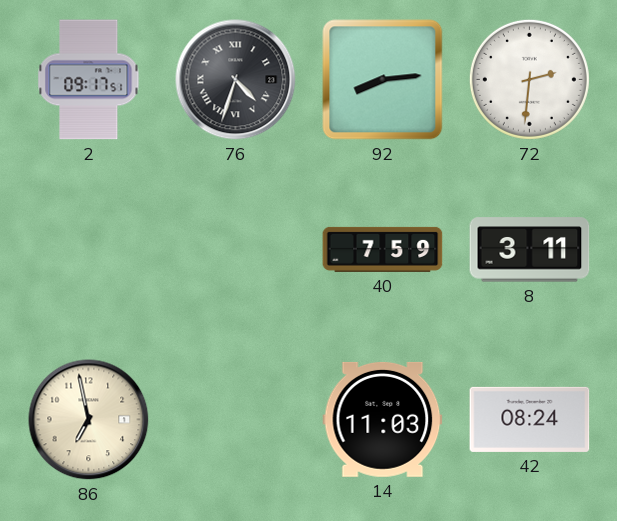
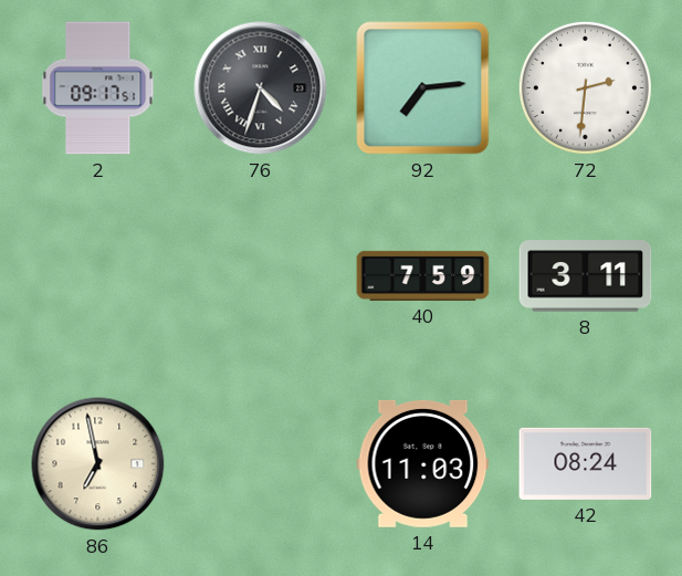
92: 8:14 -> 7:14 (423, 88)
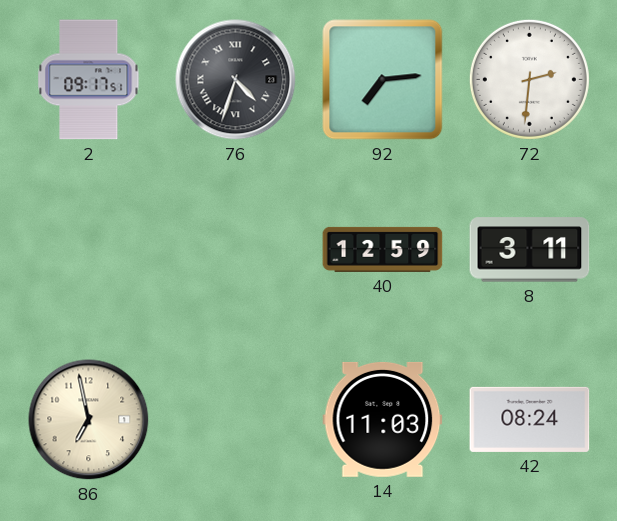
40: 7:59 -> 12:59 (383, 249)
